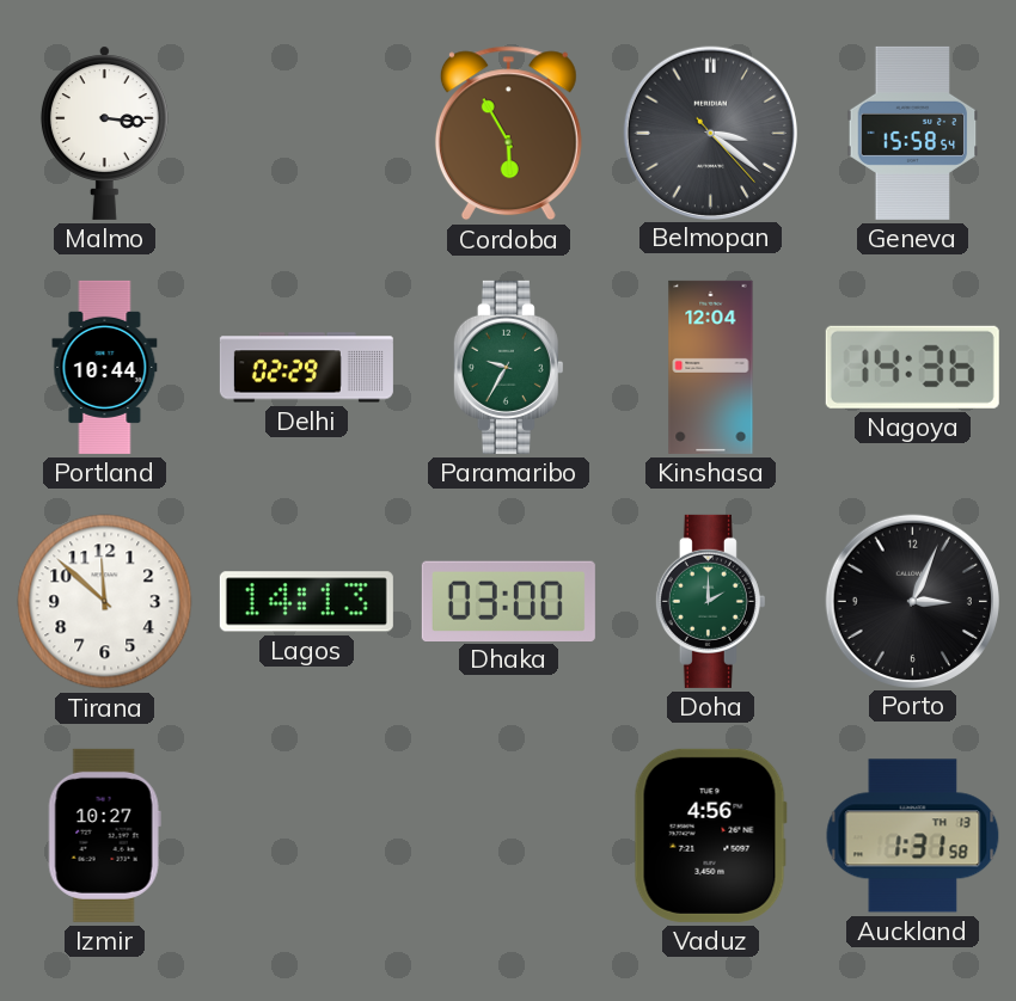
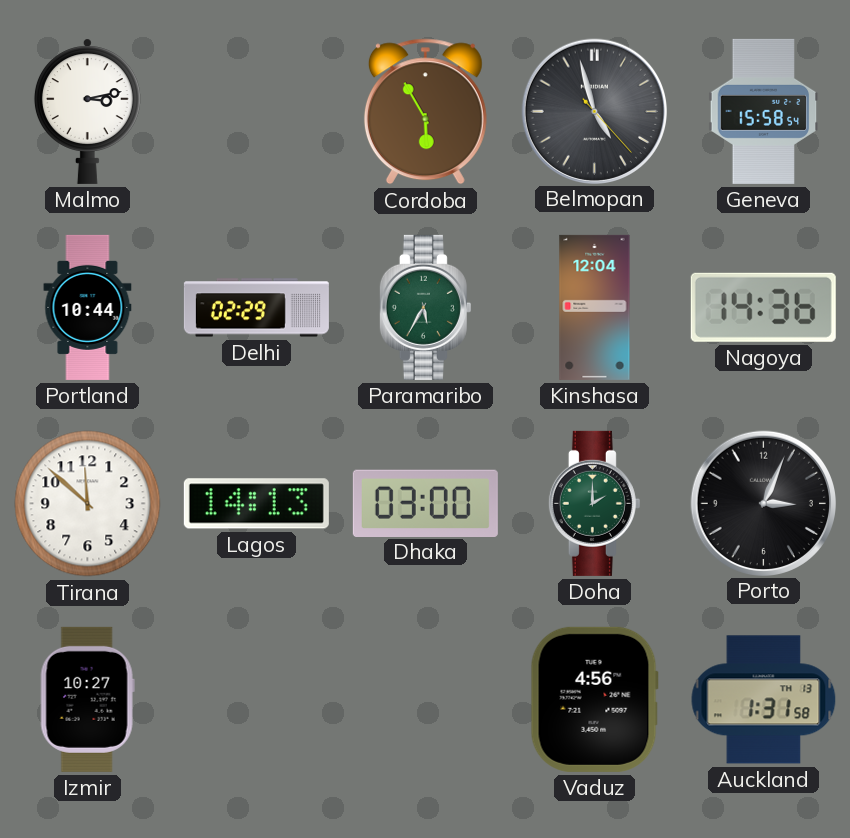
Malmo: 3:16 -> 3:13 (87, 111)
Belmopan: 3:21 -> 4:57 (594, 111)
Paramaribo: 9:35 -> 5:35 (425, 307)
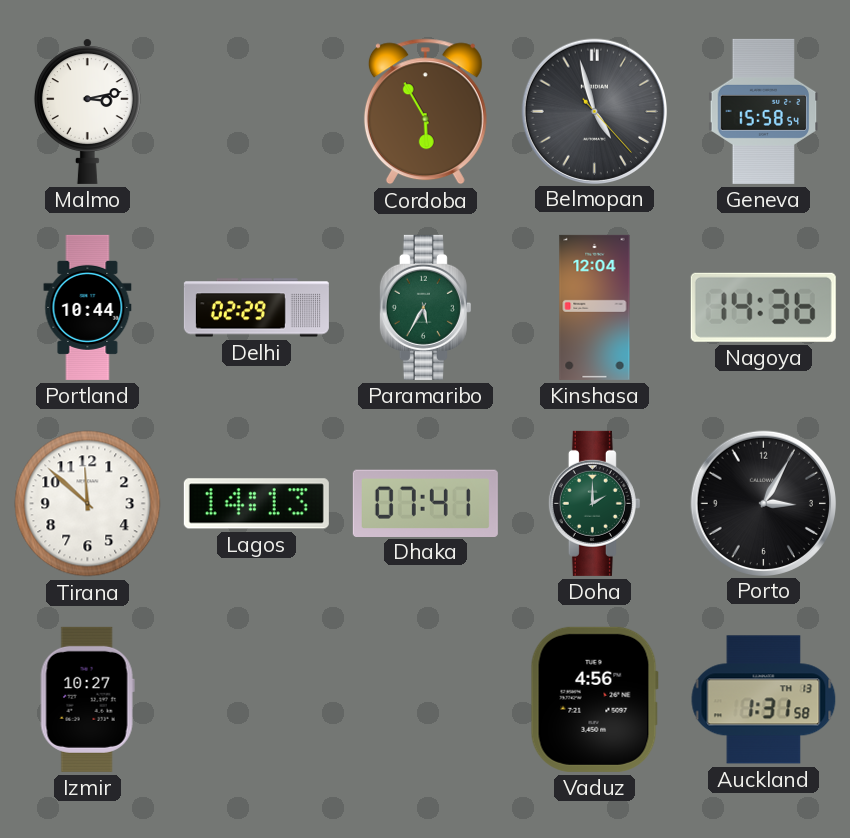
Dhaka: 03:00 -> 07:41 (425, 503)
Porto: 3:04 -> 3:05 (763, 503)
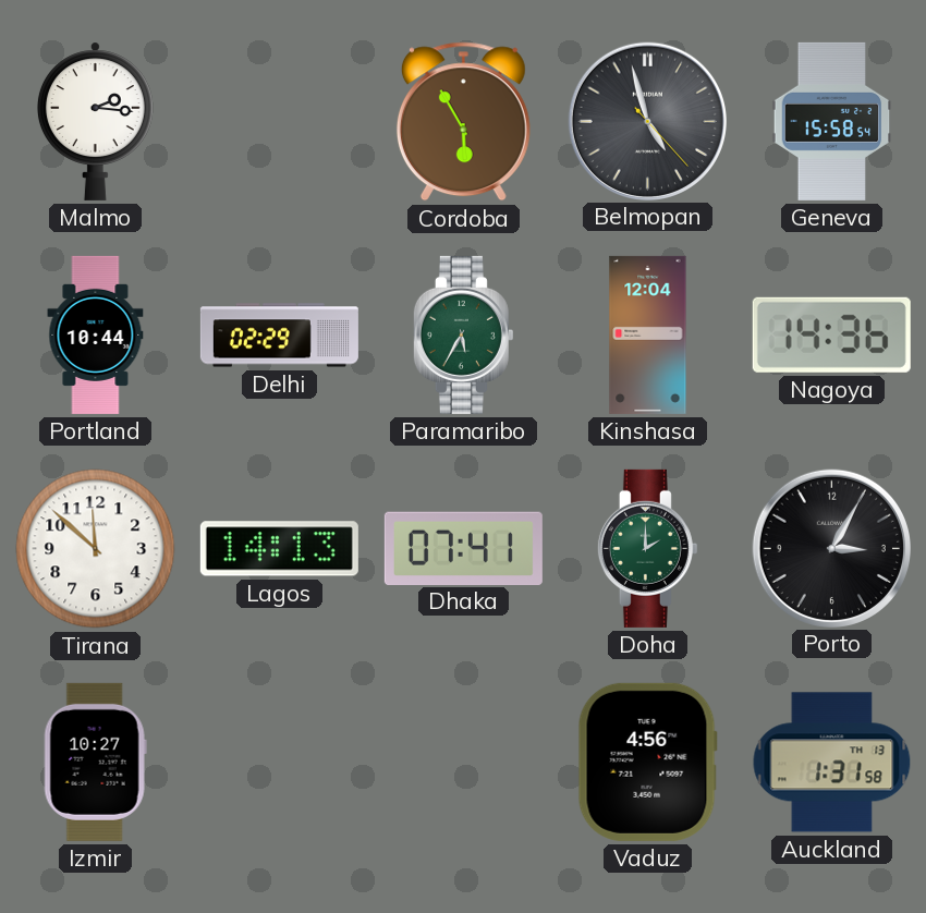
Malmo: 3:13 -> 2:16 (95, 121)
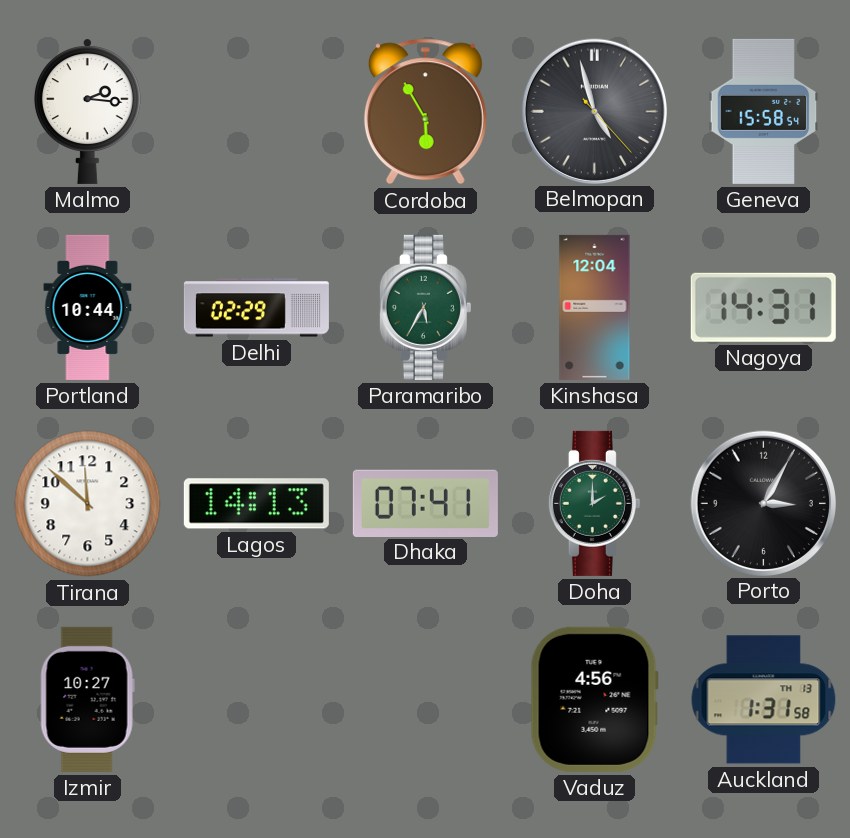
Nagoya: 14:36 -> 14:31 (763, 307)
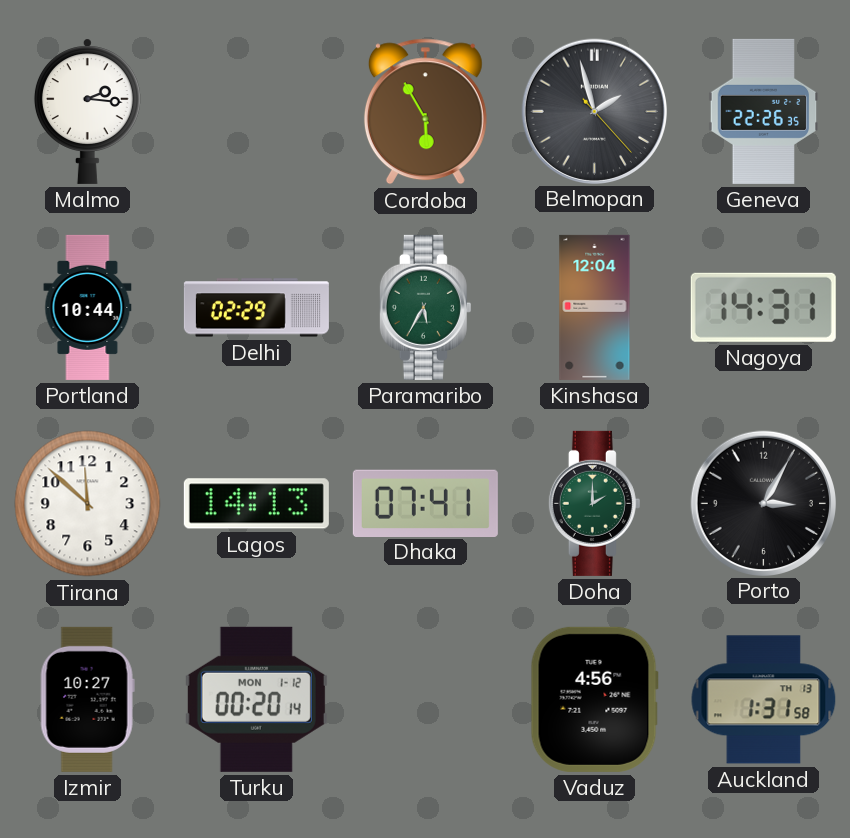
Belmopan: 4:57 -> 1:57 (594, 111)
Geneva: 15:58 -> 22:26 (764, 111)
Turku: none -> 00:20 (256, 699)
